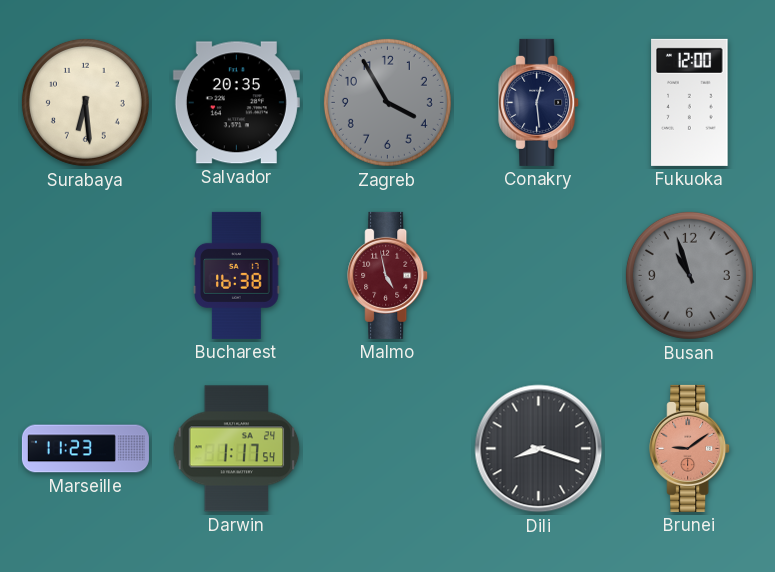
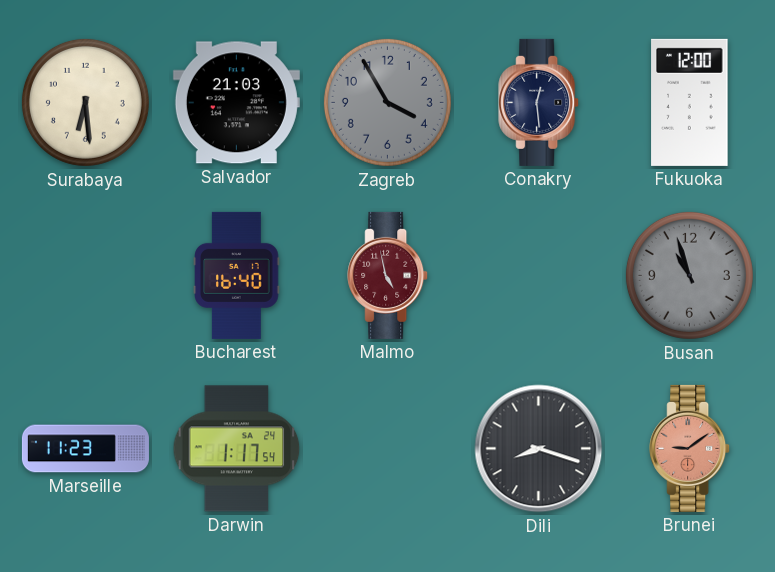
Salvador: 20:35 -> 21:03 (236, 103)
Bucharest: 16:38 -> 16:40 (237, 275)
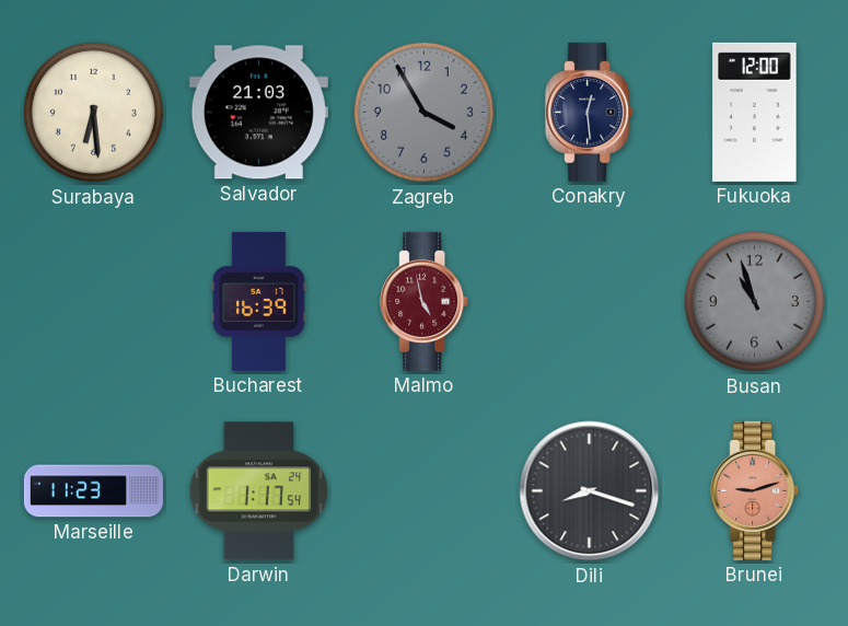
Bucharest: 16:40 -> 16:39 (259, 301)
Brunei: 9:09 -> 9:12 (755, 490)
